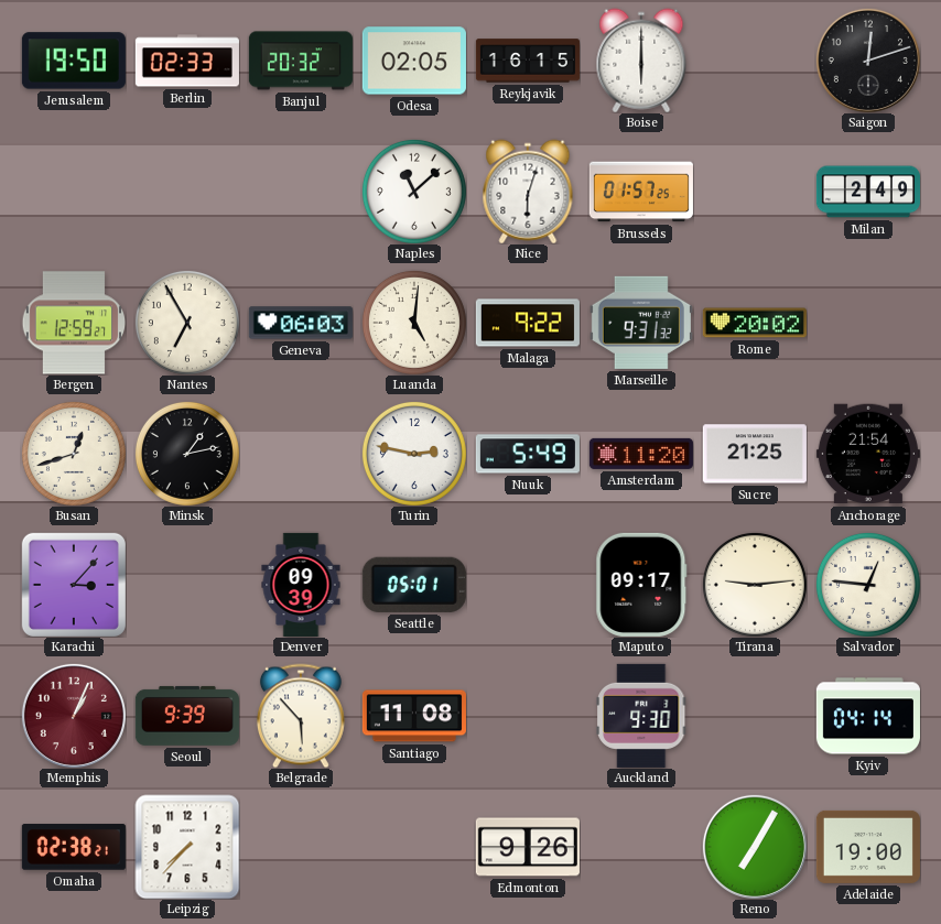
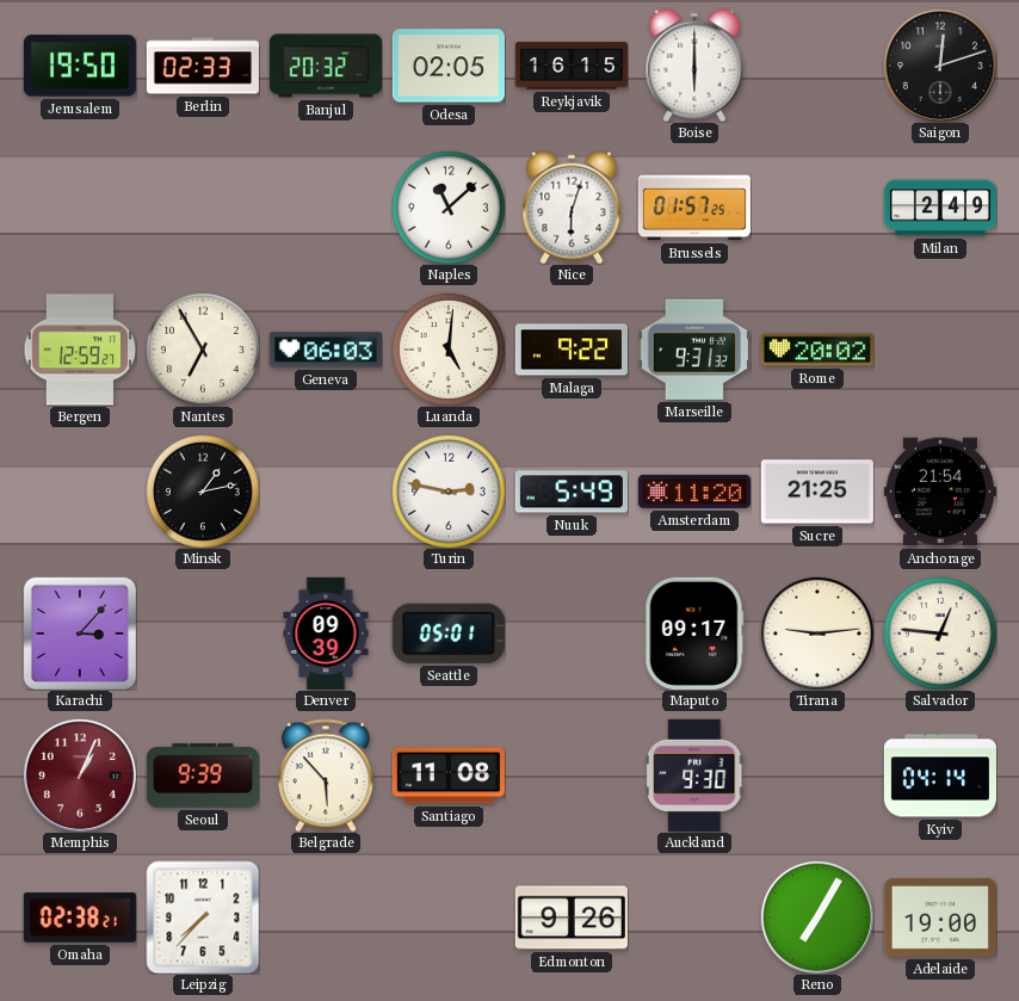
Busan: 12:42 -> none (74, 454)
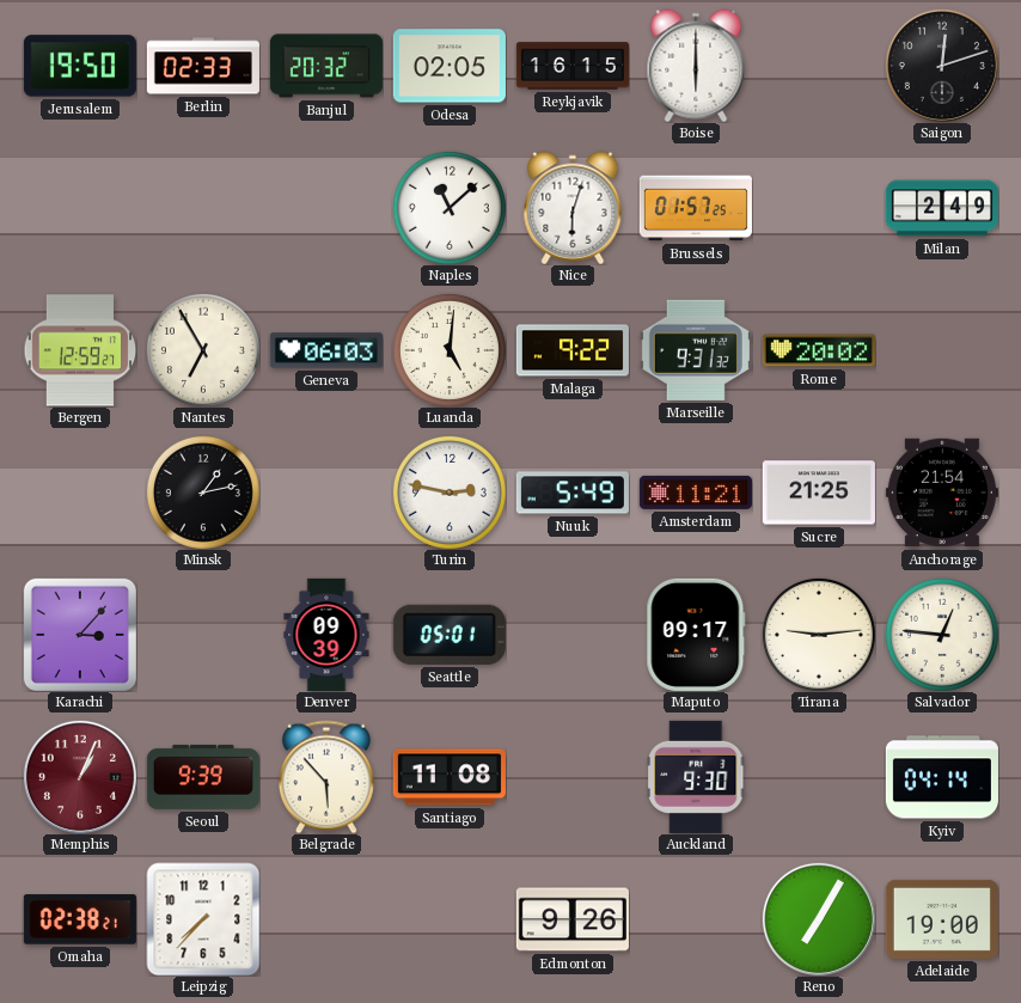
Amsterdam: 11:20 -> 11:21 (696, 493)
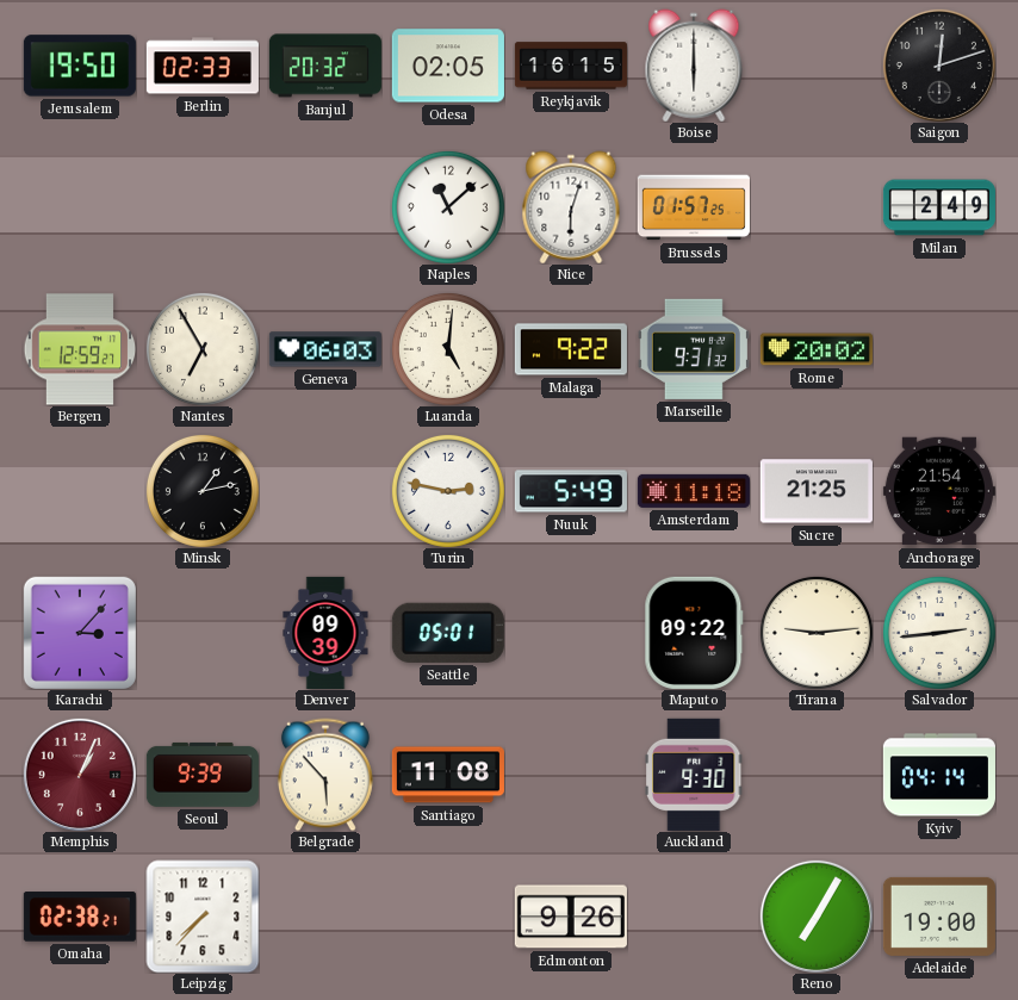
Amsterdam: 11:21 -> 11:18 (694, 491)
Maputo: 09:17 -> 09:22 (694, 633)
Salvador: 12:46 -> 2:44 (939, 633)
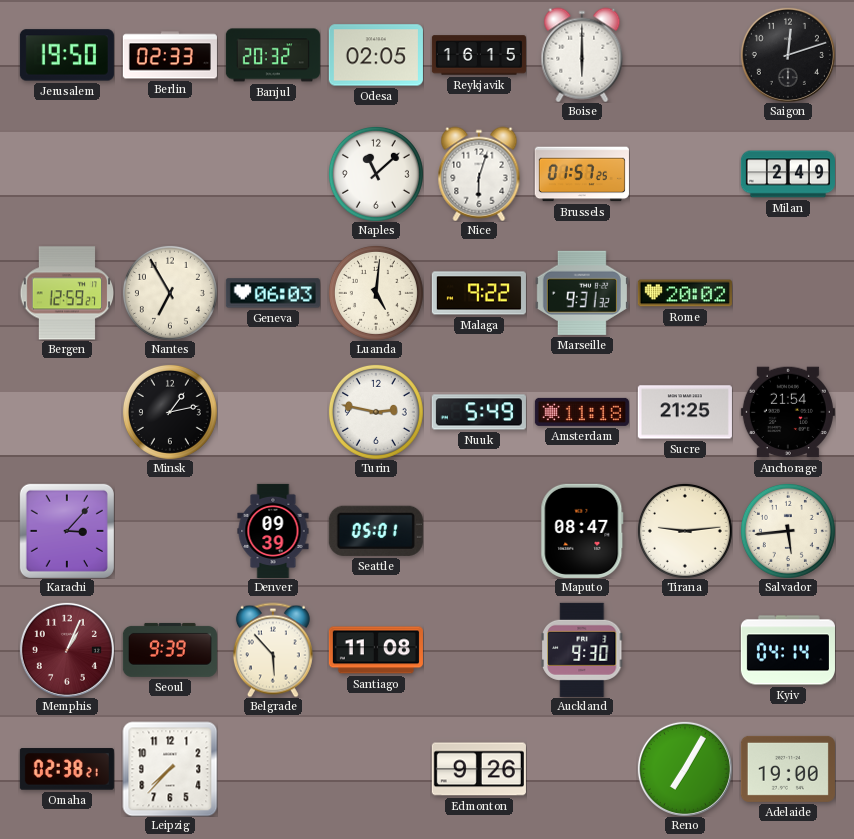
Maputo: 09:22 -> 08:47 (582, 531)
Salvador: 2:44 -> 5:44 (788, 531)
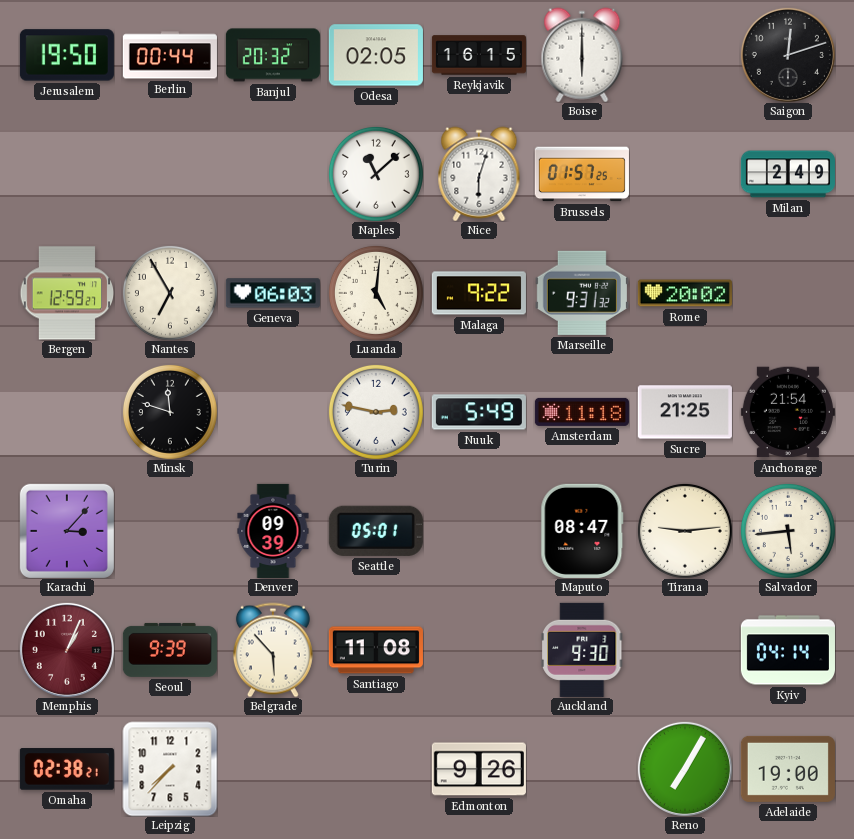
Berlin: 02:33 -> 00:44 (170, 55)
Minsk: 1:13 -> 11:48 (170, 412)
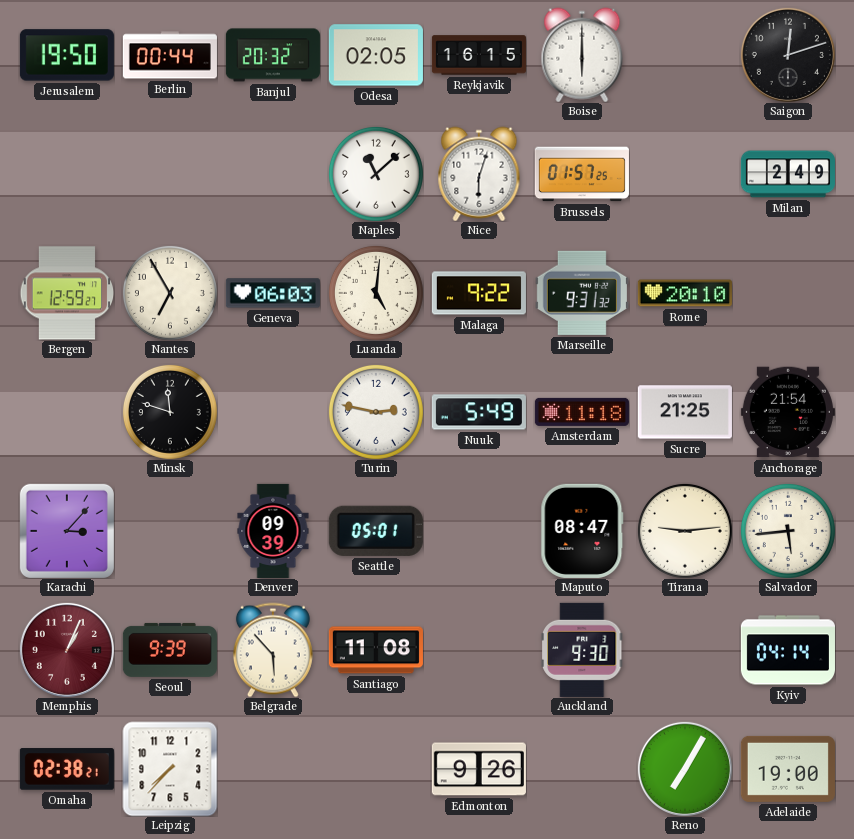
Rome: 20:02 -> 20:10 (685, 293)
